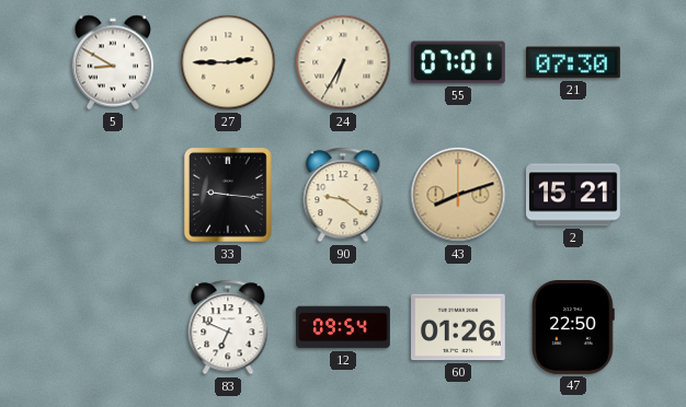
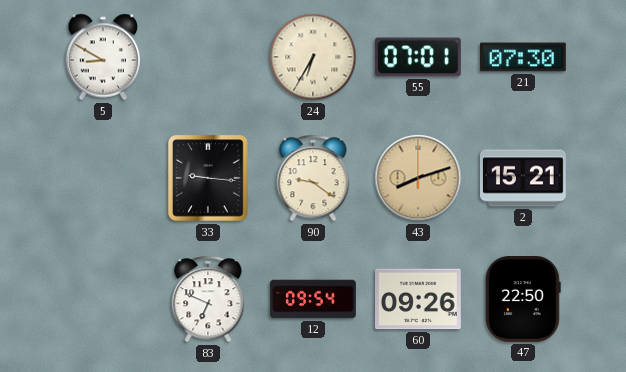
27: 2:45 -> none (228, 62)
60: 01:26 -> 09:26 (419, 299)
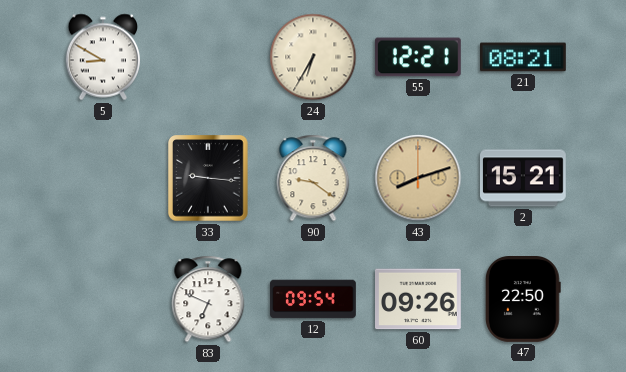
55: 07:01 -> 12:21 (418, 57)
21: 07:30 -> 08:21 (524, 57)
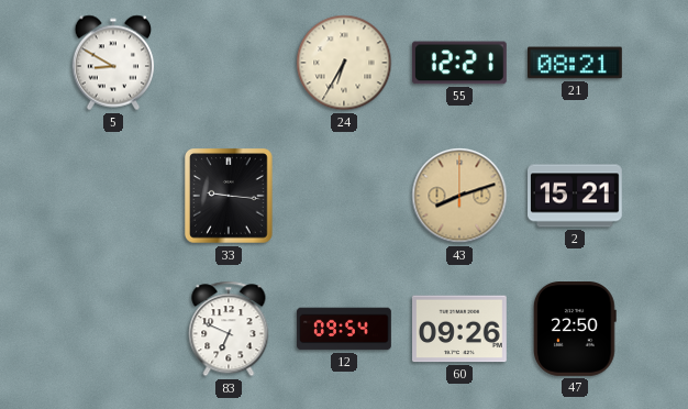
90: 9:21 -> none (313, 178)
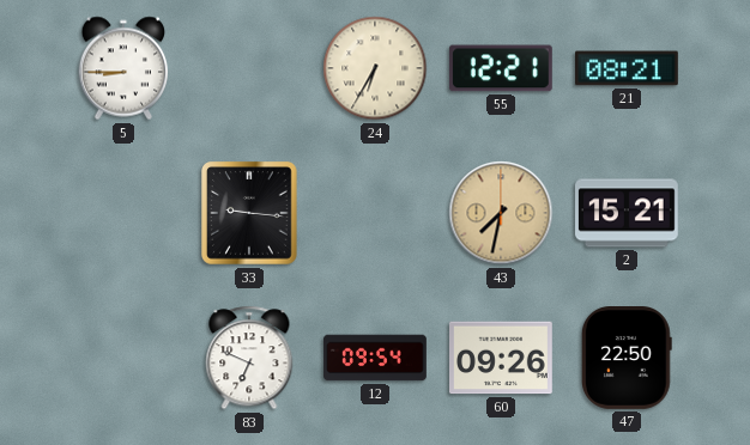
5: 8:50 -> 8:45 (123, 68)
43: 8:12 -> 7:32 (501, 213)
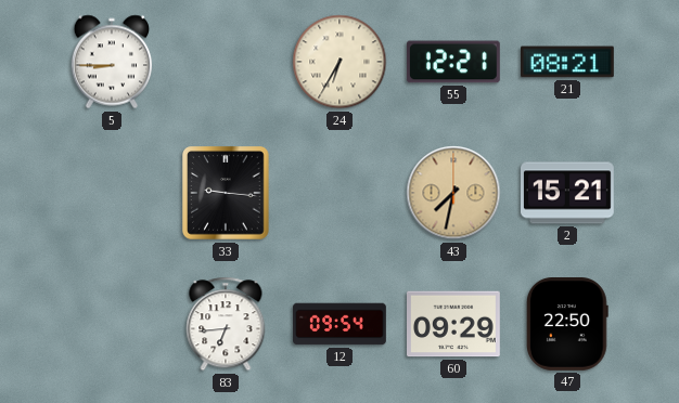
83: 6:49 -> 6:44 (226, 324)
60: 09:26 -> 09:29 (454, 324)
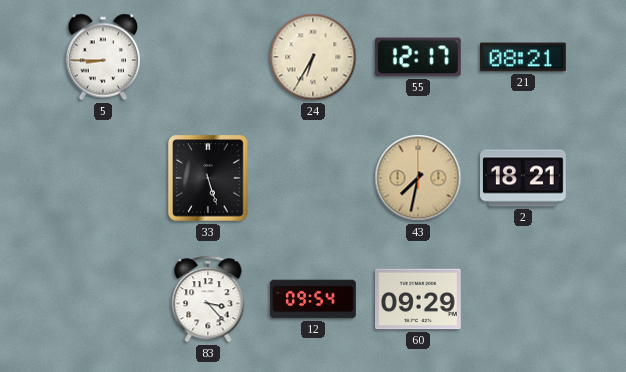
55: 12:21 -> 12:17 (418, 57)
33: 9:16 -> 5:27 (209, 178)
2: 15:21 -> 18:21 (524, 178)
83: 6:44 -> 3:23 (208, 299)
47: 22:50 -> none (568, 325)
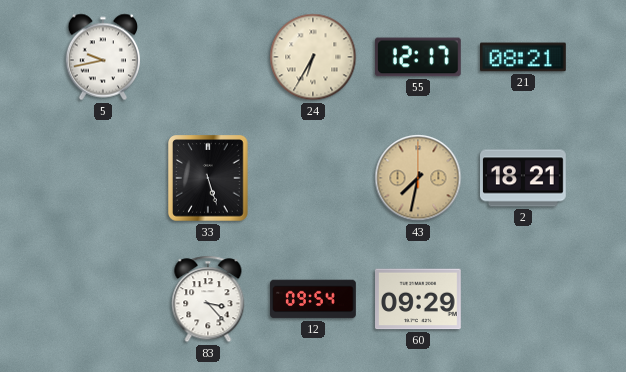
5: 8:45 -> 9:43 (103, 57)
